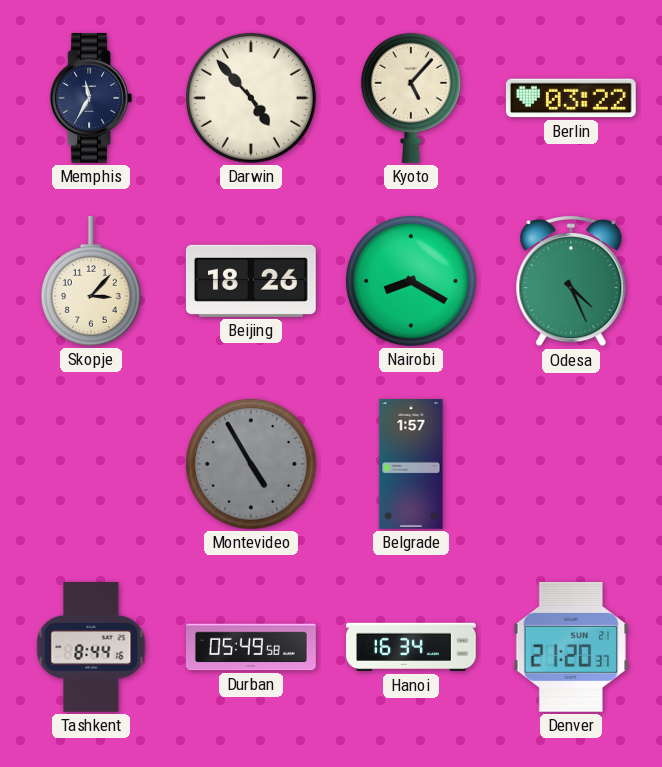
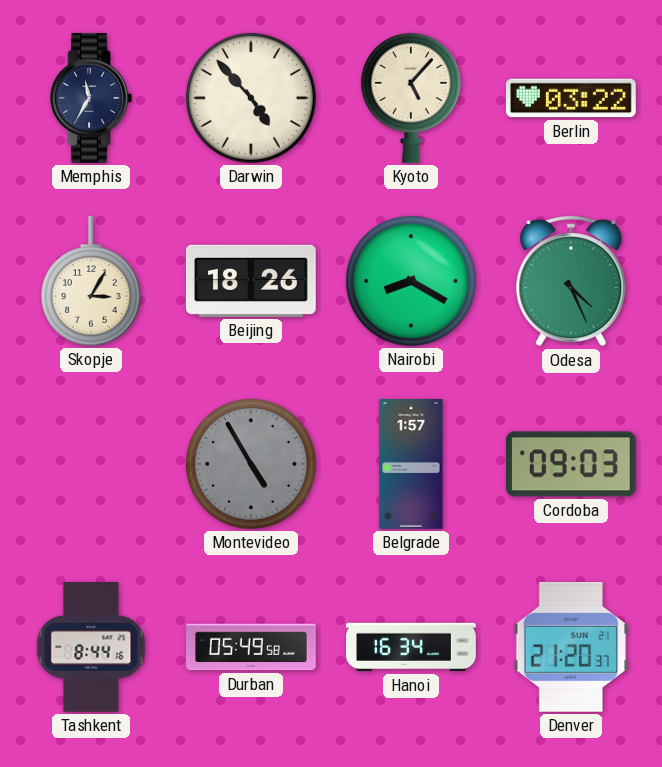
Skopje: 3:07 -> 3:05 (91, 281)
Cordoba: none -> 09:03 (571, 464)
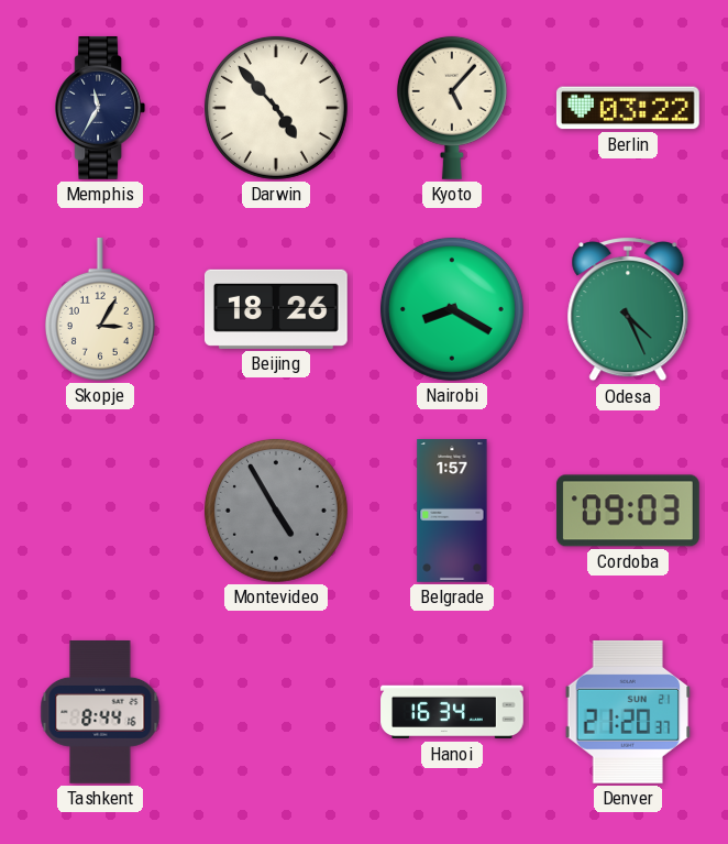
Durban: 05:49 -> none (252, 647)
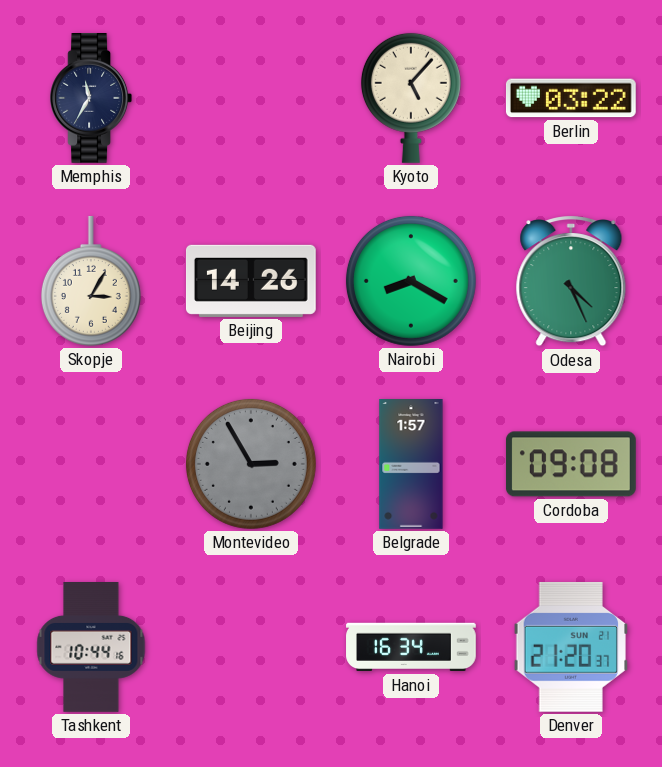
Darwin: 4:53 -> none (276, 108)
Beijing: 18:26 -> 14:26 (251, 281)
Montevideo: 4:55 -> 2:55 (251, 464)
Cordoba: 09:03 -> 09:08 (571, 464)
Tashkent: 8:44 -> 10:44 (91, 648)
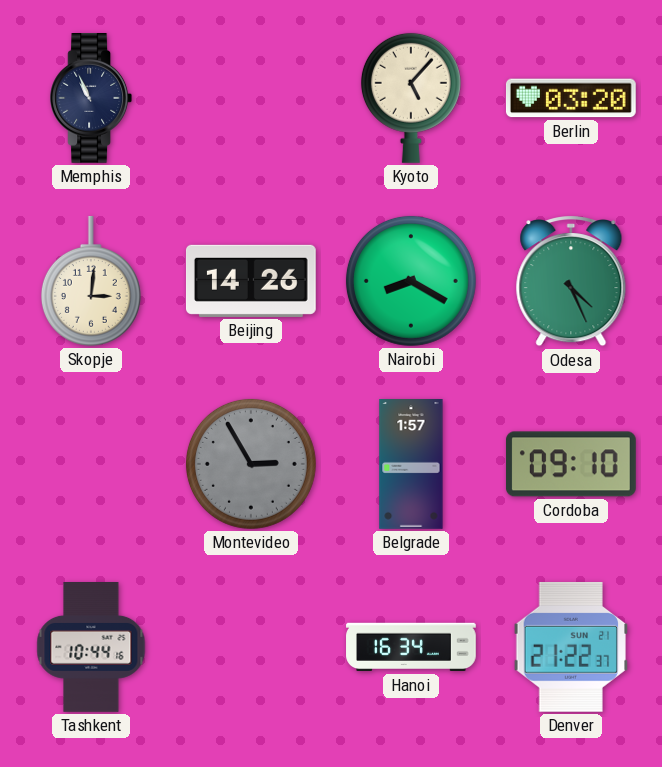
Memphis: 11:35 -> 10:56 (91, 99)
Berlin: 03:22 -> 03:20 (571, 98)
Skopje: 3:05 -> 3:01 (91, 281)
Cordoba: 09:08 -> 09:10 (571, 464)
Denver: 21:20 -> 21:22 (571, 647)
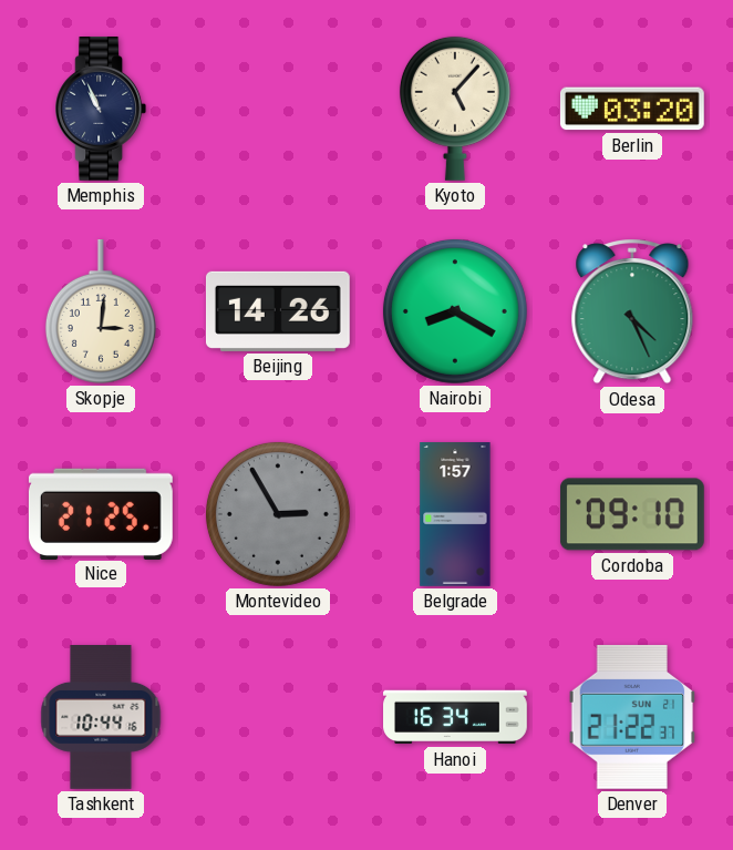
Nice: none -> 21:25 (101, 513)
